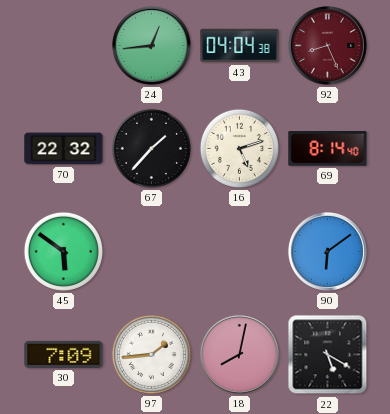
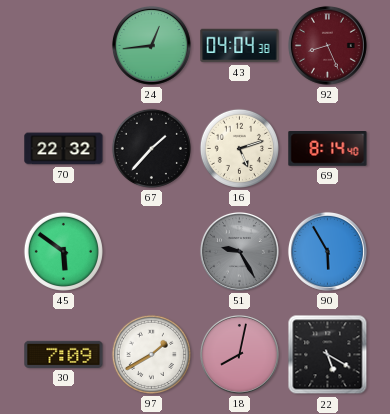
51: none -> 9:25 (239, 251)
90: 6:09 -> 5:55 (327, 251)
97: 1:44 -> 1:40 (151, 354)
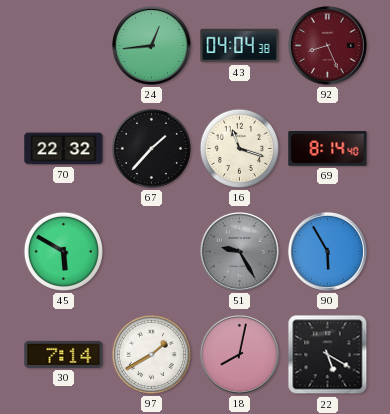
16: 5:12 -> 11:18 (239, 148)
45: 5:51 -> 5:50 (63, 251)
30: 7:09 -> 7:14 (64, 354)
